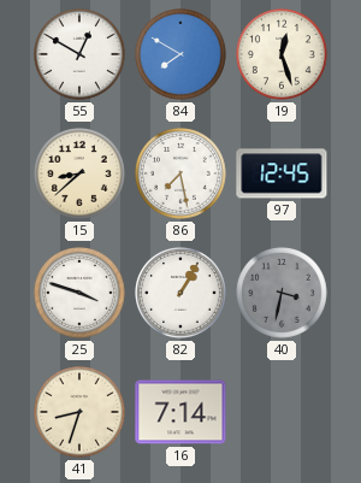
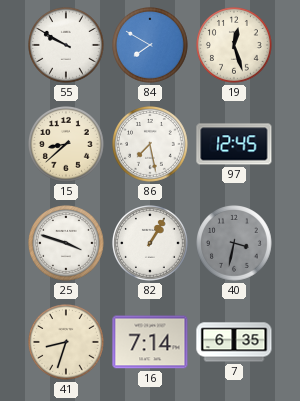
55: 12:50 -> 9:50 (67, 46)
7: none -> 6:35 (234, 342)
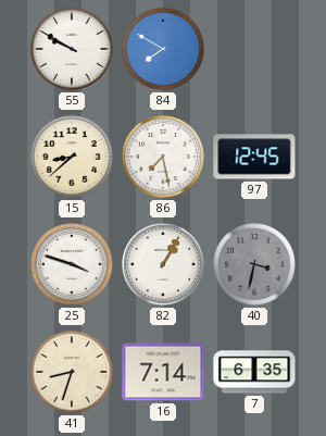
19: 12:27 -> none (235, 46)
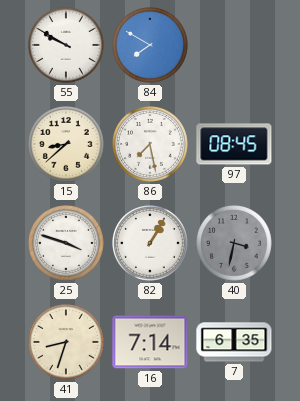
97: 12:45 -> 08:45 (234, 144)
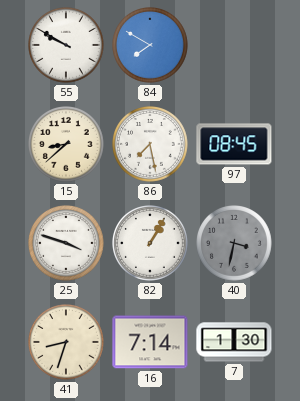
7: 6:35 -> 1:30 (234, 342)
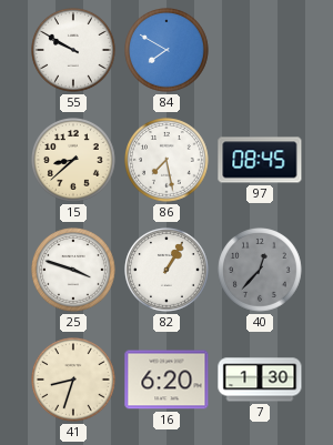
40: 3:32 -> 12:37 (261, 271)
16: 7:14 -> 6:20 (167, 380)
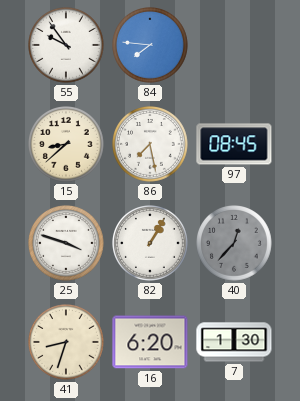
55: 9:50 -> 9:54 (67, 46)
84: 7:50 -> 7:46 (151, 46)
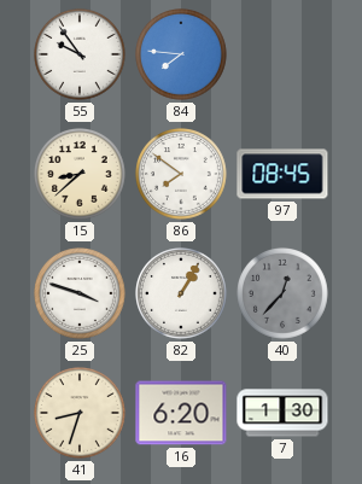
86: 7:28 -> 7:51 (182, 175)
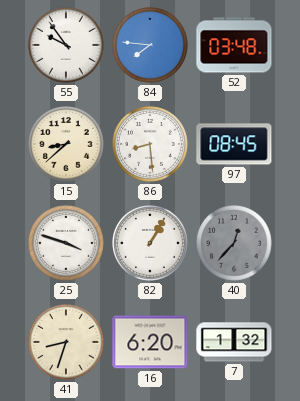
52: none -> 03:48 (234, 45)
86: 7:51 -> 8:29 (151, 145)
7: 1:30 -> 1:32 (234, 342)
